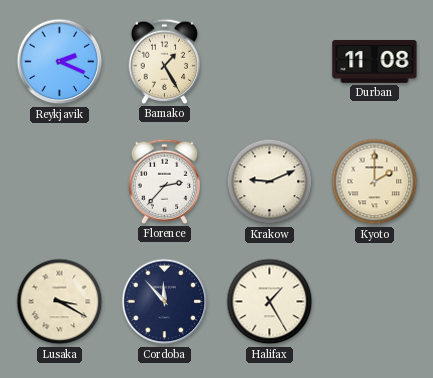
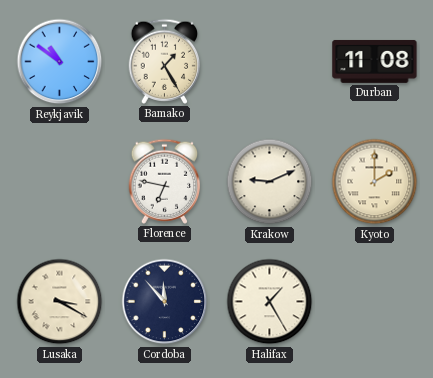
Reykjavik: 2:19 -> 10:51 (60, 62)
Florence: 2:37 -> 6:47 (165, 181)
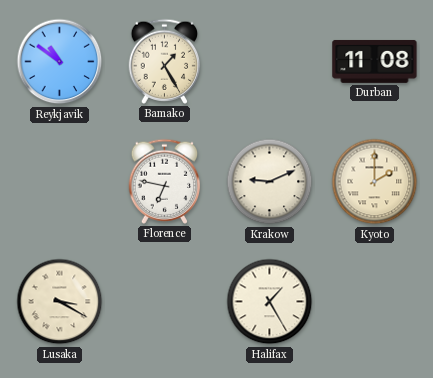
Cordoba: 11:53 -> none (165, 302)
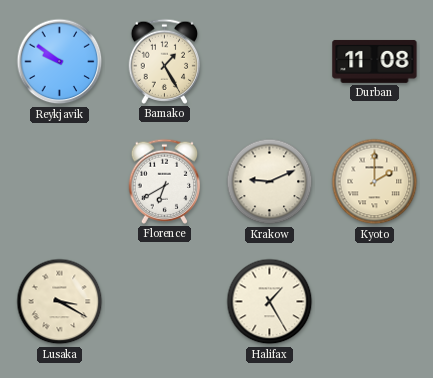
Reykjavik: 10:51 -> 9:51 (60, 62)
Florence: 6:47 -> 6:40 (165, 181)
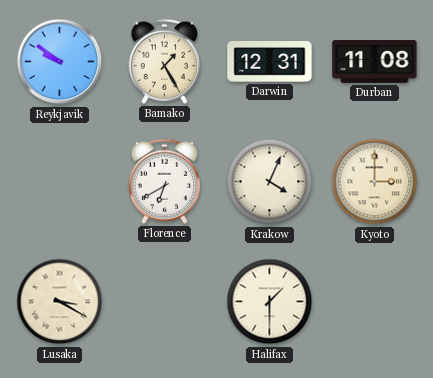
Darwin: none -> 12:31 (270, 62)
Krakow: 9:11 -> 4:04 (270, 182)
Kyoto: 2:00 -> 3:00 (375, 182)
Halifax: 1:25 -> 1:30 (270, 302)
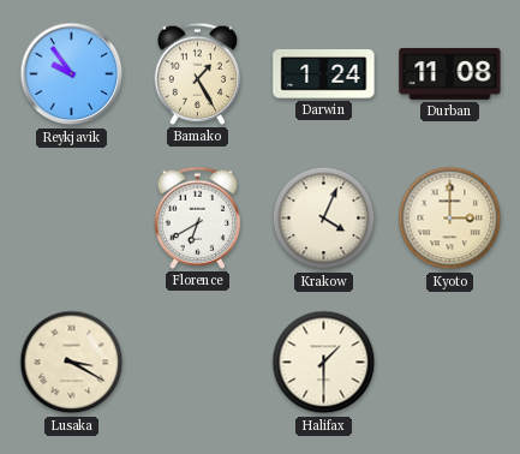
Reykjavik: 9:51 -> 9:54 (72, 74)
Darwin: 12:31 -> 1:24 (324, 74)
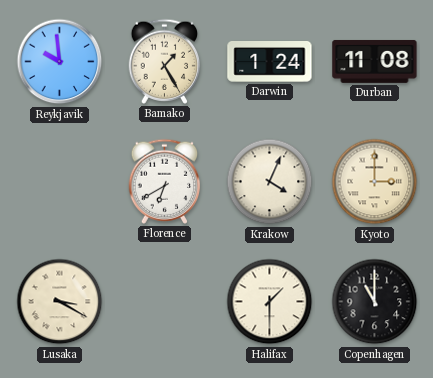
Reykjavik: 9:54 -> 9:59 (60, 62)
Copenhagen: none -> 11:00 (375, 302)
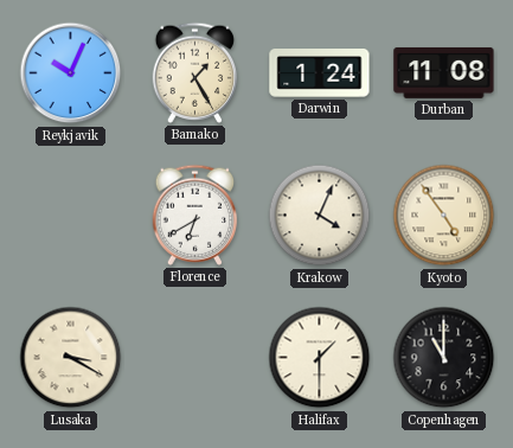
Reykjavik: 9:59 -> 10:04 (71, 73)
Kyoto: 3:00 -> 4:54 (444, 216)
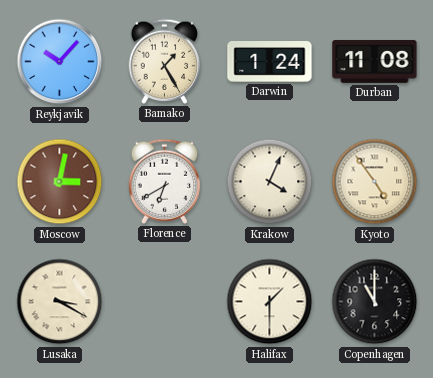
Reykjavik: 10:04 -> 10:07 (60, 62)
Moscow: none -> 3:02 (60, 182)
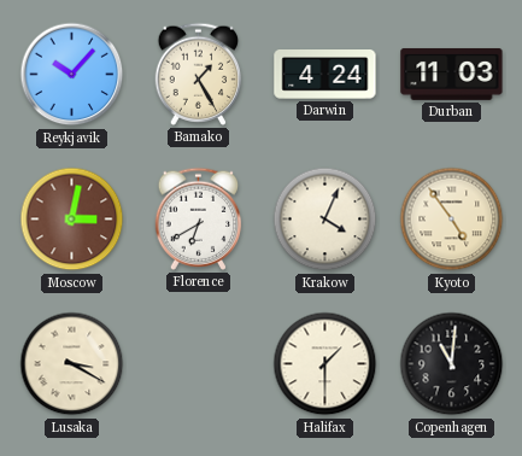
Darwin: 1:24 -> 4:24 (325, 75)
Durban: 11:08 -> 11:03 (452, 74)
Copenhagen: 11:00 -> 11:01 (452, 364)
